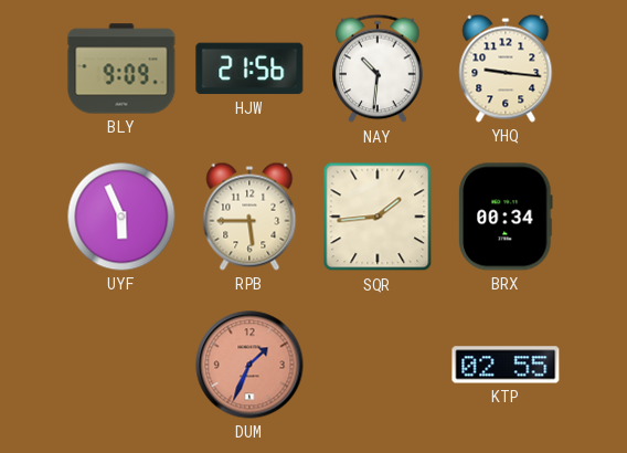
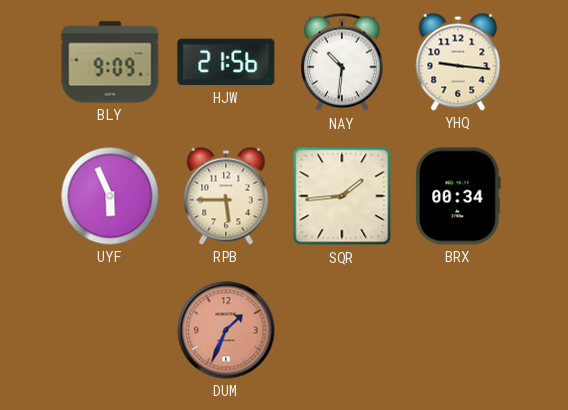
KTP: 02:55 -> none (506, 365)
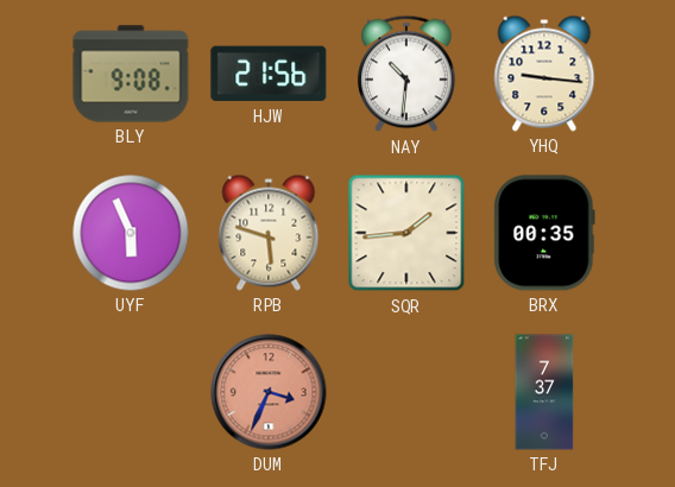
BLY: 9:09 -> 9:08 (131, 74)
RPB: 5:45 -> 5:48 (269, 233)
BRX: 00:34 -> 00:35 (544, 233)
DUM: 1:34 -> 3:34 (269, 392)
TFJ: none -> 7:37 (544, 392)
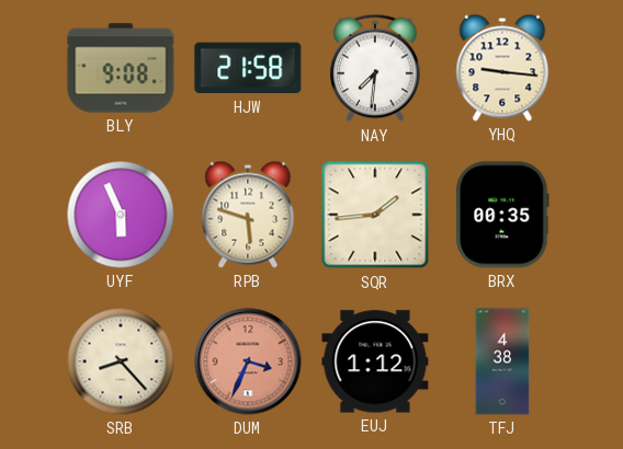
HJW: 21:56 -> 21:58 (248, 68)
NAY: 10:31 -> 7:31 (375, 68)
SRB: none -> 8:23 (121, 361)
EUJ: none -> 1:12 (375, 361)
TFJ: 7:37 -> 4:38 (502, 361)
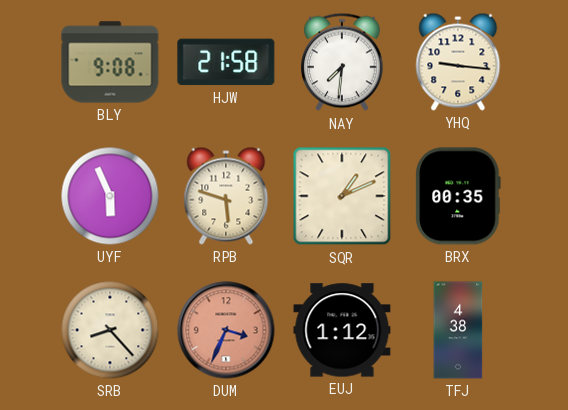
SQR: 1:44 -> 1:11 (342, 196)
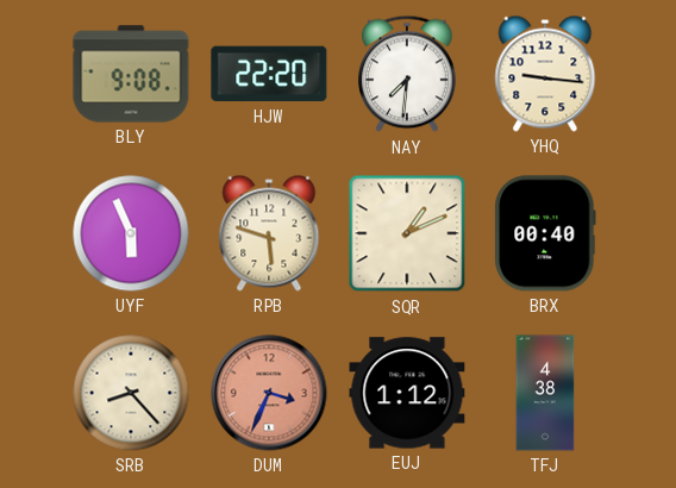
HJW: 21:58 -> 22:20 (269, 74)
BRX: 00:35 -> 00:40 (545, 233)
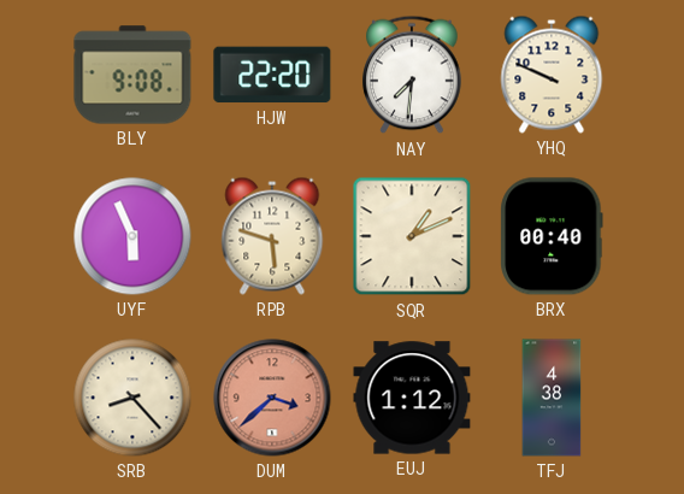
YHQ: 9:16 -> 9:49 (552, 75)
DUM: 3:34 -> 3:38 (272, 398)
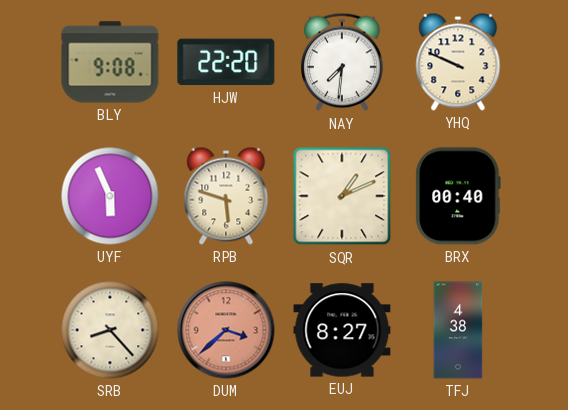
EUJ: 1:12 -> 8:27 (342, 330)
